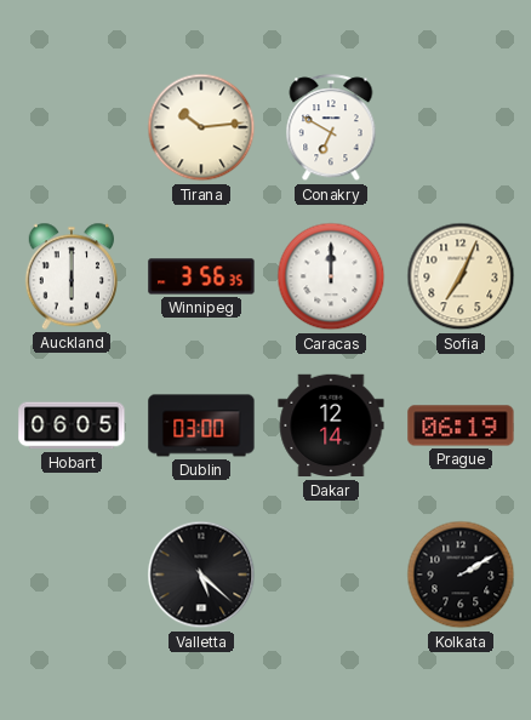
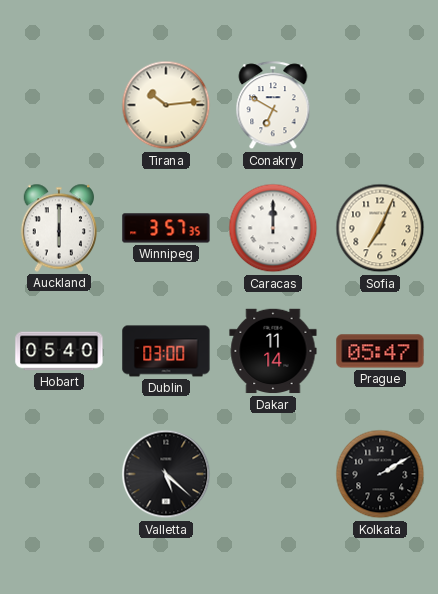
Winnipeg: 3:56 -> 3:57 (166, 228)
Hobart: 06:05 -> 05:40 (59, 351)
Dakar: 12:14 -> 11:14 (273, 351)
Prague: 06:19 -> 05:47 (380, 351)
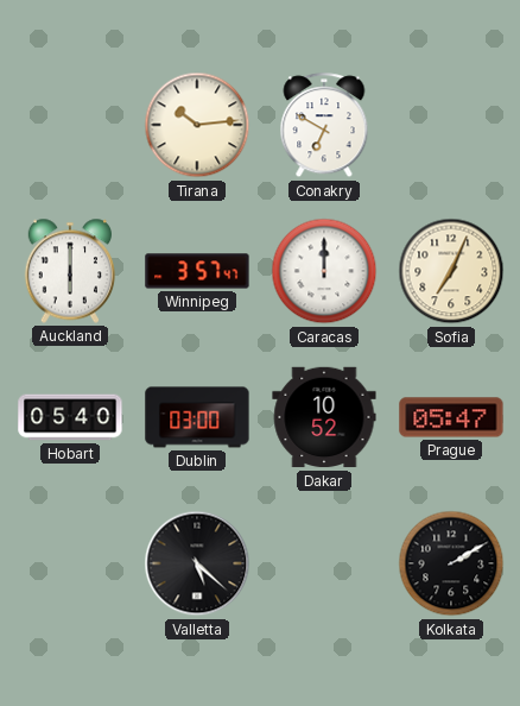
Winnipeg: 3:57:35 -> 3:57:47 (197, 271)
Dakar: 11:14 -> 10:52 (324, 417)
